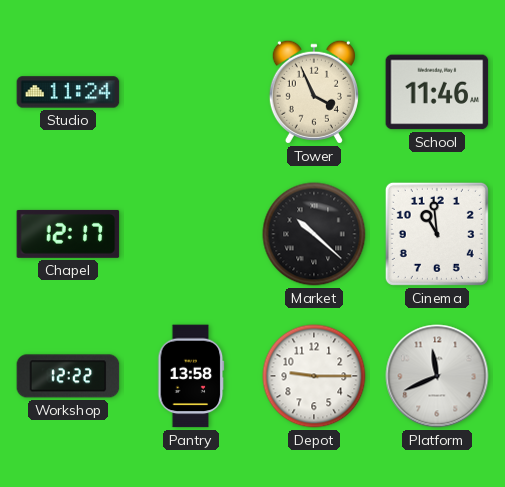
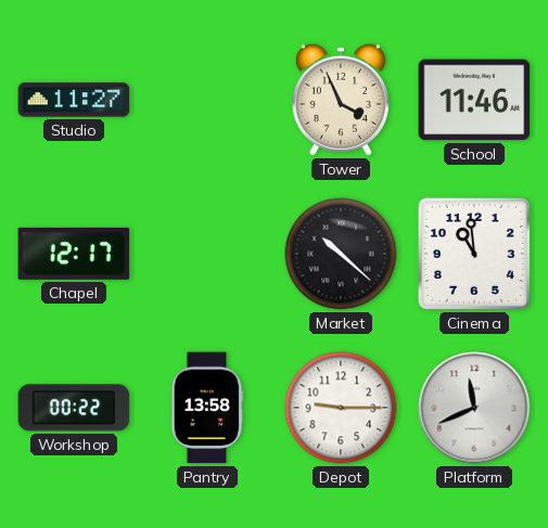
Studio: 11:24 -> 11:27 (74, 100)
Workshop: 12:22 -> 00:22 (74, 408)
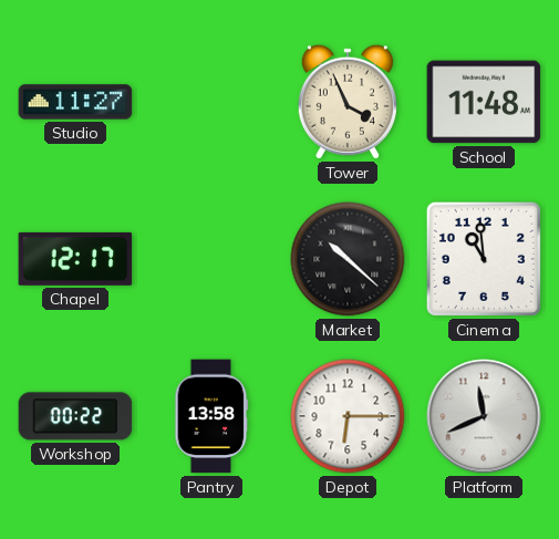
School: 11:46 -> 11:48 (484, 102)
Depot: 9:15 -> 6:15 (348, 416)
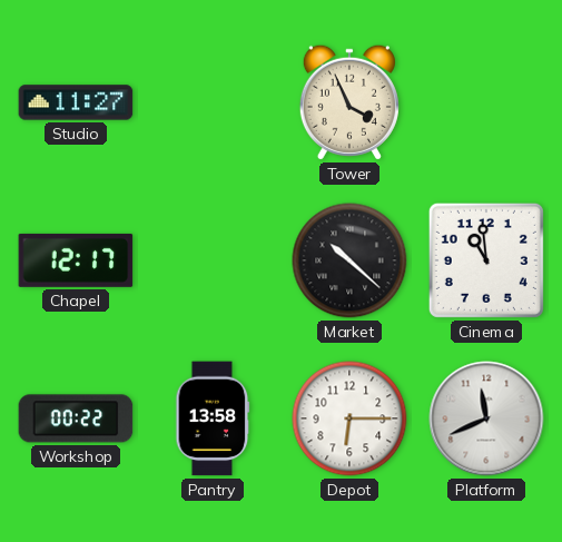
School: 11:48 -> none (484, 102)
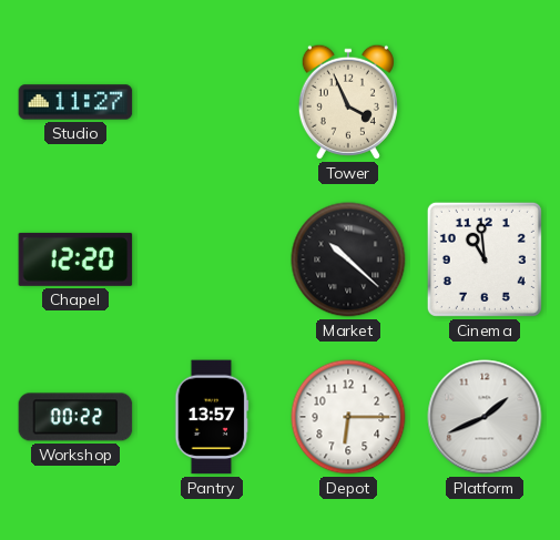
Chapel: 12:17 -> 12:20 (75, 259)
Pantry: 13:58 -> 13:57 (212, 417)
Platform: 11:41 -> 1:41 (485, 417)
